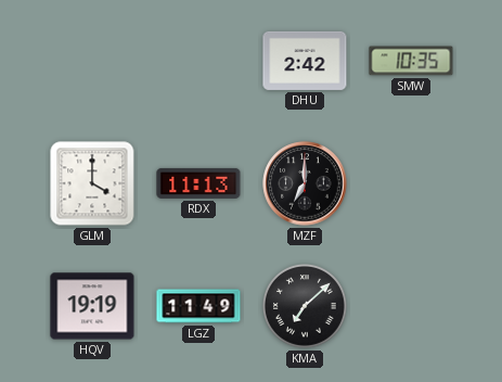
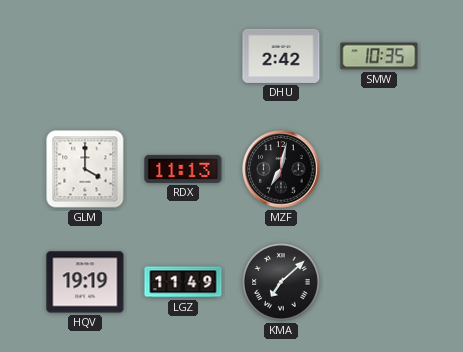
MZF: 7:00 -> 7:02 (281, 169)
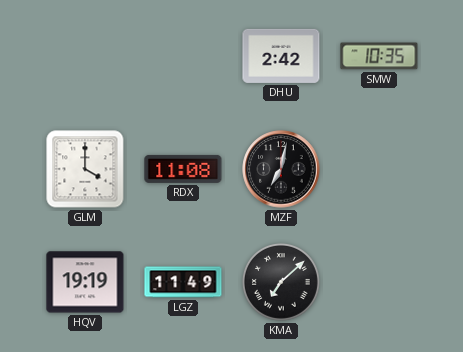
RDX: 11:13 -> 11:08 (183, 169)
